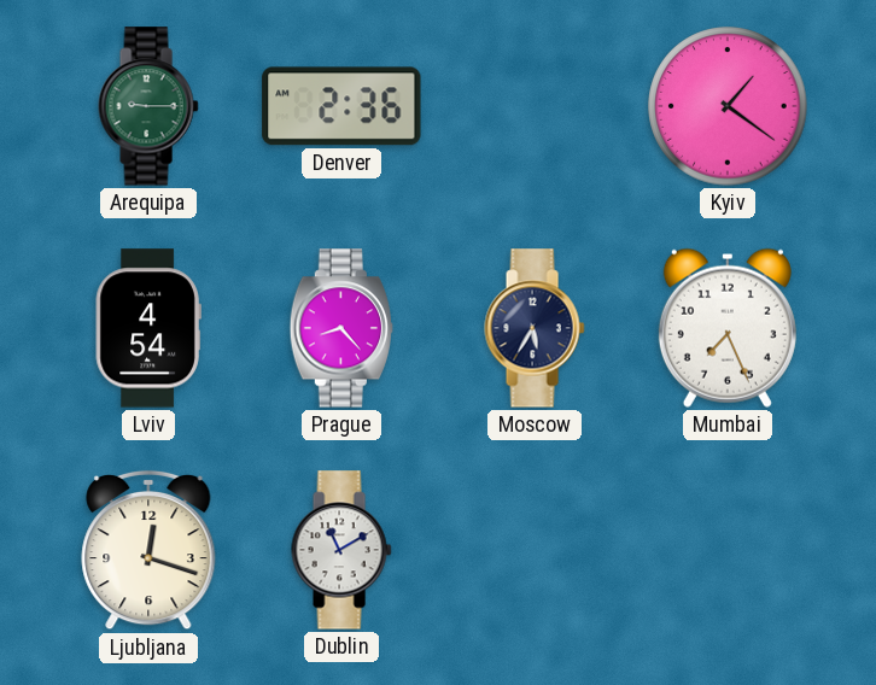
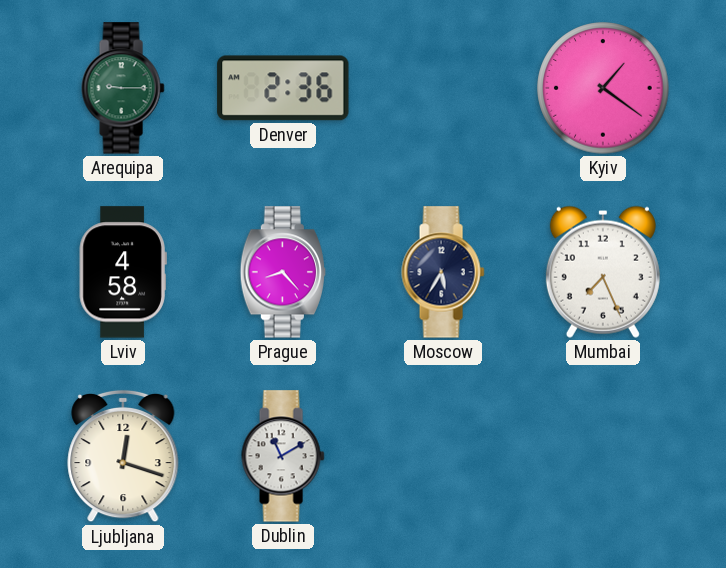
Lviv: 4:54 -> 4:58 (123, 272)
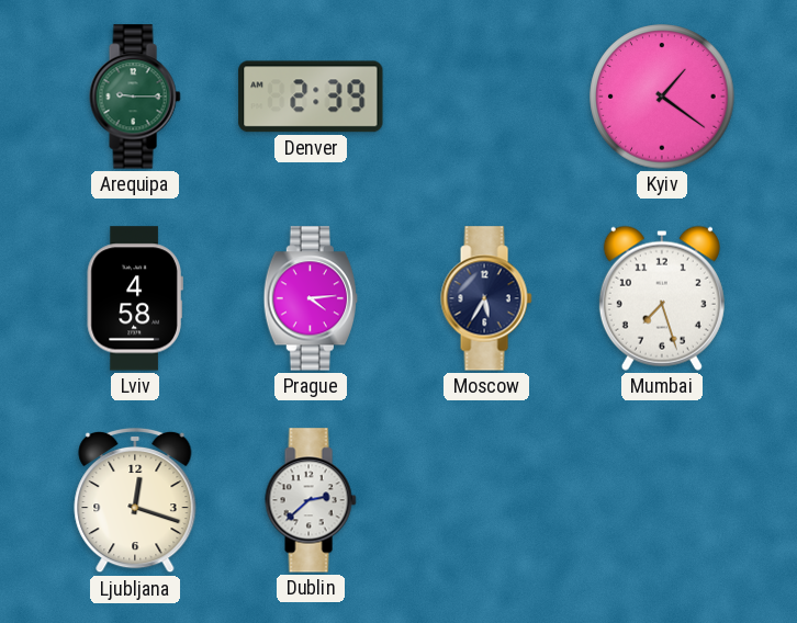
Denver: 2:36 -> 2:39 (311, 97)
Prague: 8:23 -> 4:14 (310, 298)
Mumbai: 7:26 -> 7:27 (662, 298)
Dublin: 11:10 -> 2:38 (311, 500)
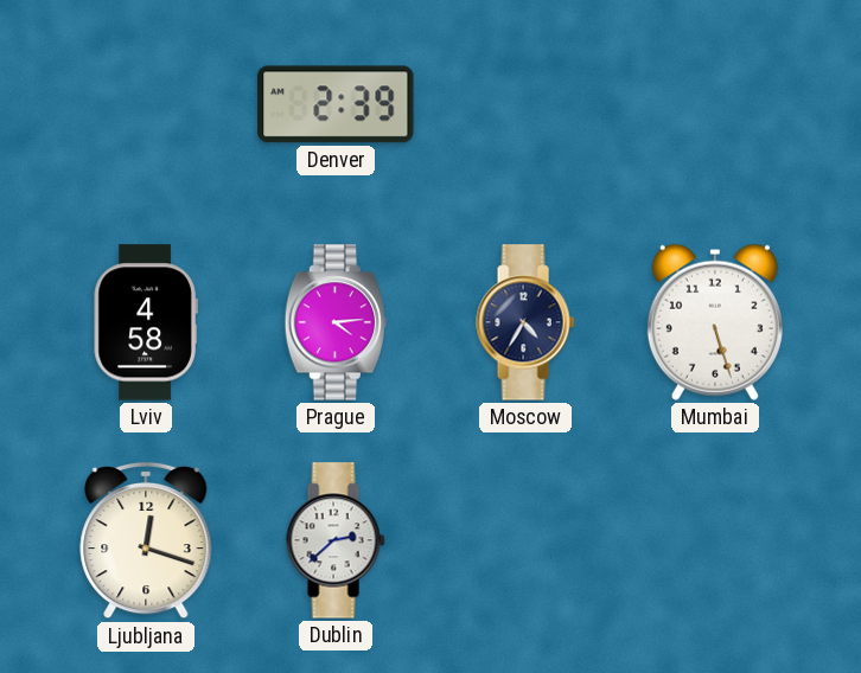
Arequipa: 9:15 -> none (135, 97)
Kyiv: 1:21 -> none (662, 97)
Moscow: 5:35 -> 4:35 (525, 322)
Mumbai: 7:27 -> 5:27 (715, 322)
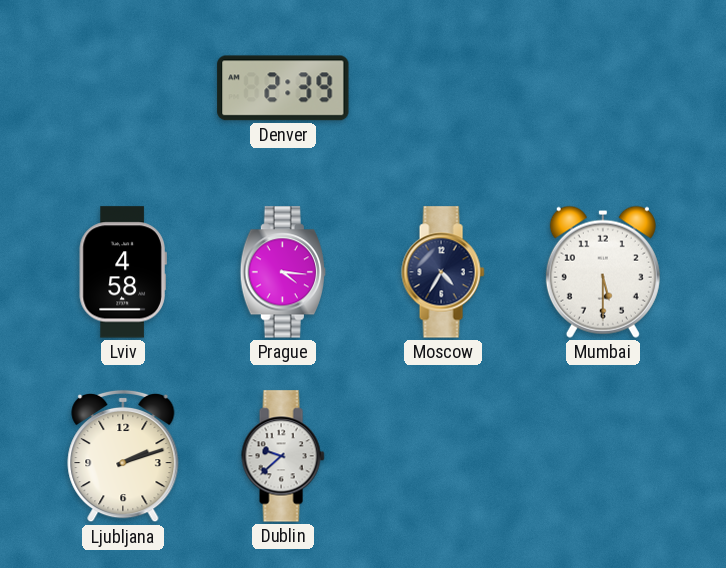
Prague: 4:14 -> 4:16 (282, 272)
Mumbai: 5:27 -> 5:30 (603, 272)
Ljubljana: 12:18 -> 2:12 (123, 456)
Dublin: 2:38 -> 9:38 (283, 456)
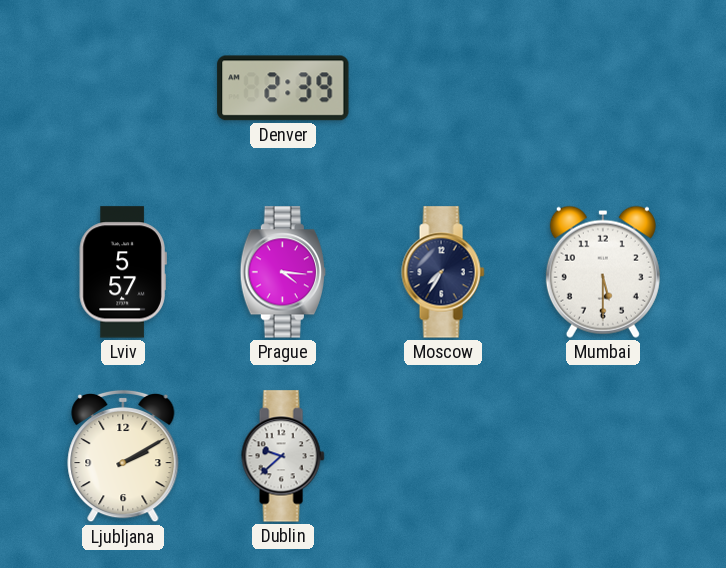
Lviv: 4:58 -> 5:57 (123, 272)
Moscow: 4:35 -> 7:35 (443, 272)
Ljubljana: 2:12 -> 2:10 (123, 456)
